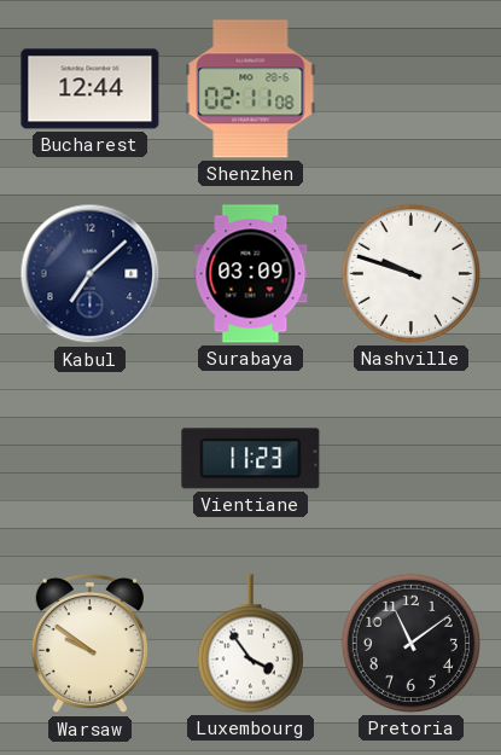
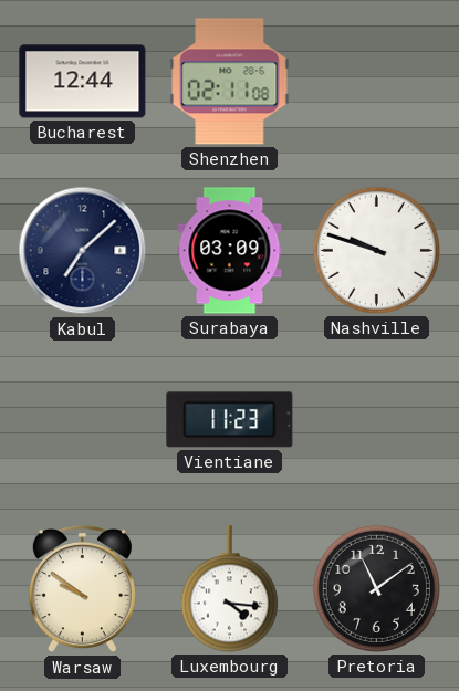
Luxembourg: 3:54 -> 4:16 (229, 589)
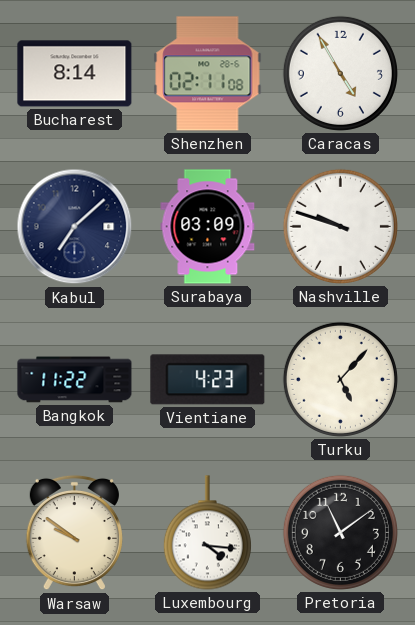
Bucharest: 12:44 -> 8:14 (75, 74)
Caracas: none -> 4:55 (340, 73)
Bangkok: none -> 11:22 (75, 380)
Vientiane: 11:23 -> 4:23 (208, 380)
Turku: none -> 5:07 (340, 379)
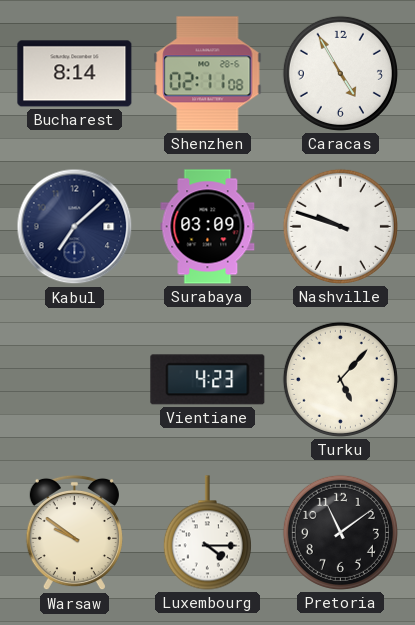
Bangkok: 11:22 -> none (75, 380)
Luxembourg: 4:16 -> 4:15 (207, 533)
